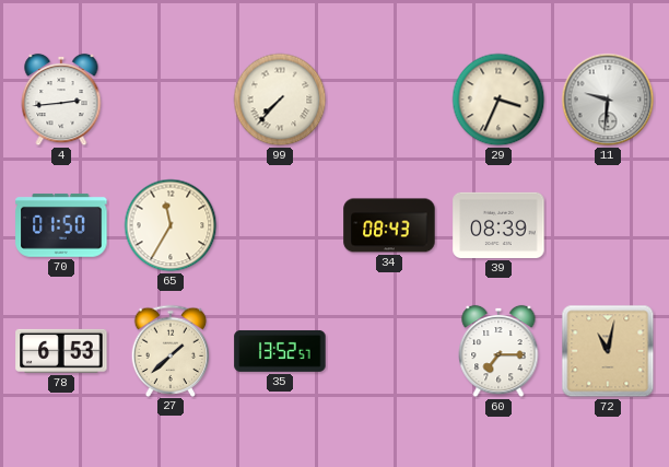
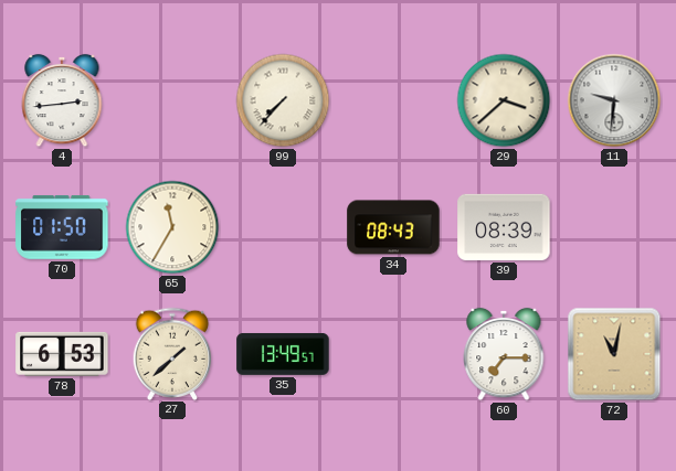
29: 3:34 -> 3:38 (504, 100)
35: 13:52 -> 13:49 (283, 354)
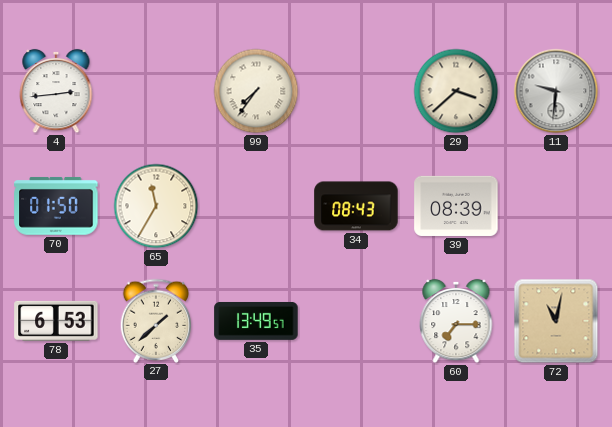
99: 7:37 -> 7:36 (256, 91)
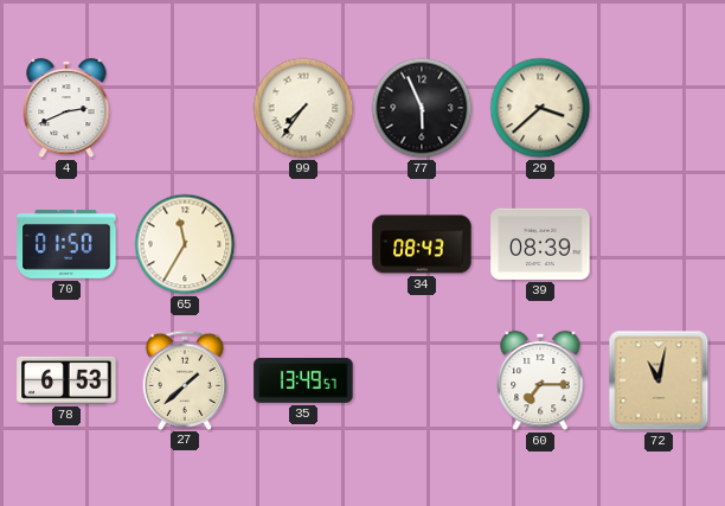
4: 2:44 -> 2:41 (66, 108)
77: none -> 5:56 (422, 108)
11: 9:31 -> none (556, 91)
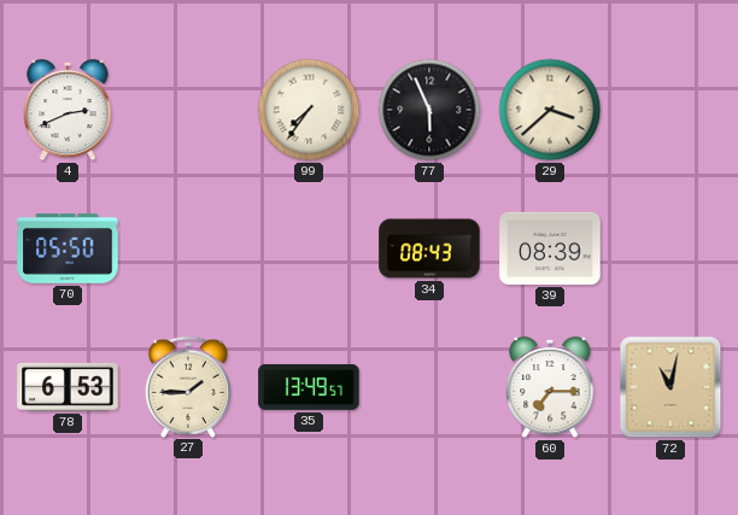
70: 01:50 -> 05:50 (68, 248)
65: 11:35 -> none (185, 244)
27: 1:38 -> 1:45 (188, 386)
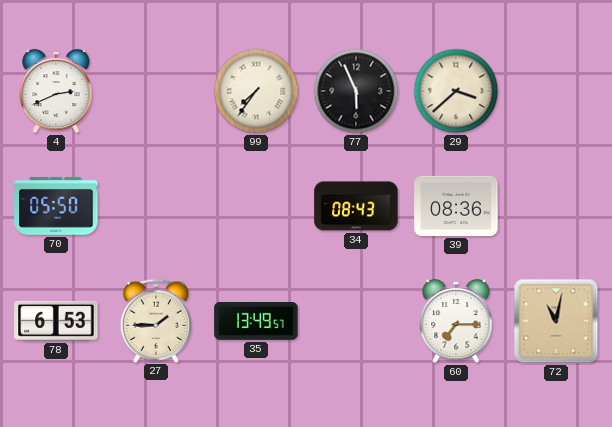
39: 08:39 -> 08:36 (456, 206)
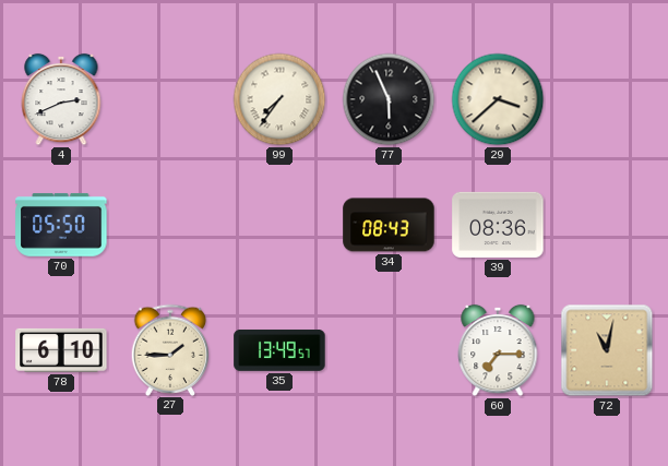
78: 6:53 -> 6:10 (61, 350)
